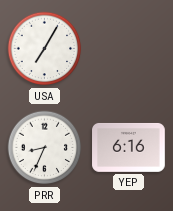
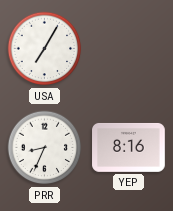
YEP: 6:16 -> 8:16 (129, 147)
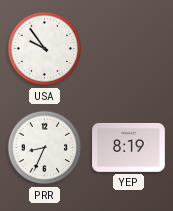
USA: 7:05 -> 9:54 (45, 49)
YEP: 8:16 -> 8:19 (129, 147)
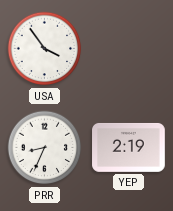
USA: 9:54 -> 3:54 (45, 49)
YEP: 8:19 -> 2:19 (129, 147)
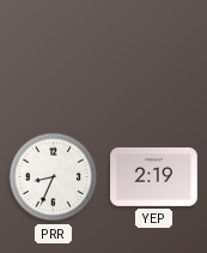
USA: 3:54 -> none (45, 49)
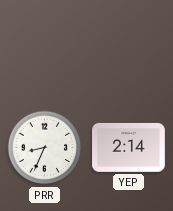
YEP: 2:19 -> 2:14 (129, 147)
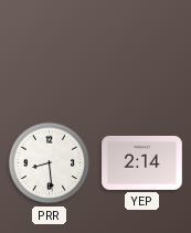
PRR: 8:34 -> 8:29 (50, 163)
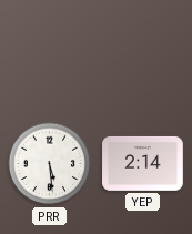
PRR: 8:29 -> 5:29 (50, 164)
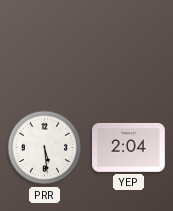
YEP: 2:14 -> 2:04 (129, 147)
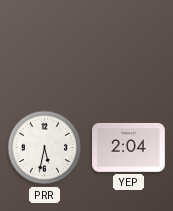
PRR: 5:29 -> 5:32 (45, 148)
